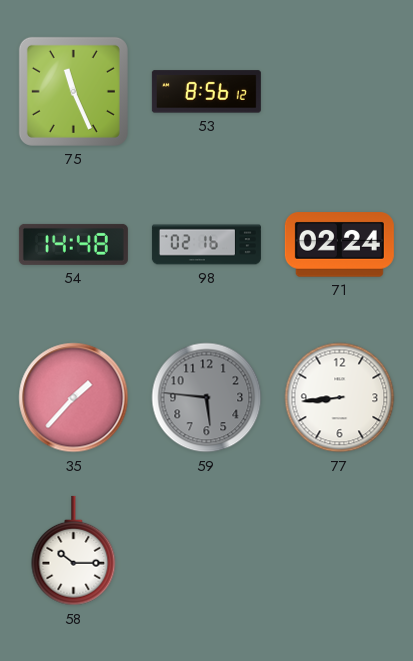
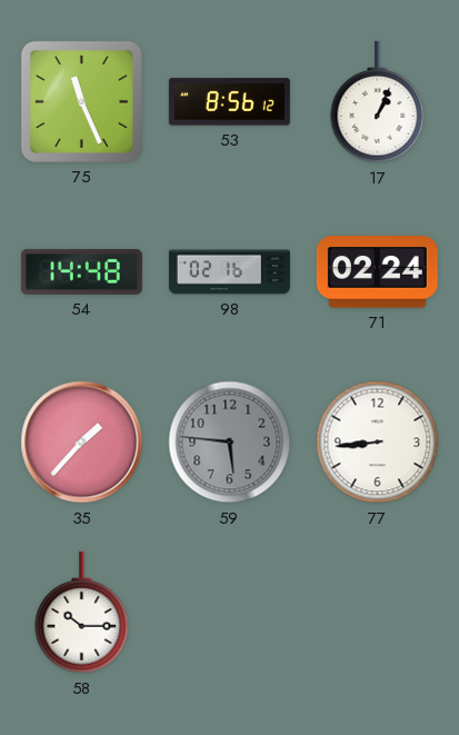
17: none -> 1:04 (378, 102)
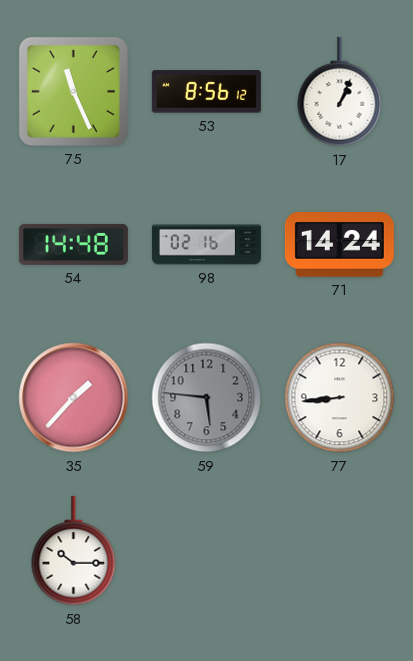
71: 02:24 -> 14:24 (339, 245)
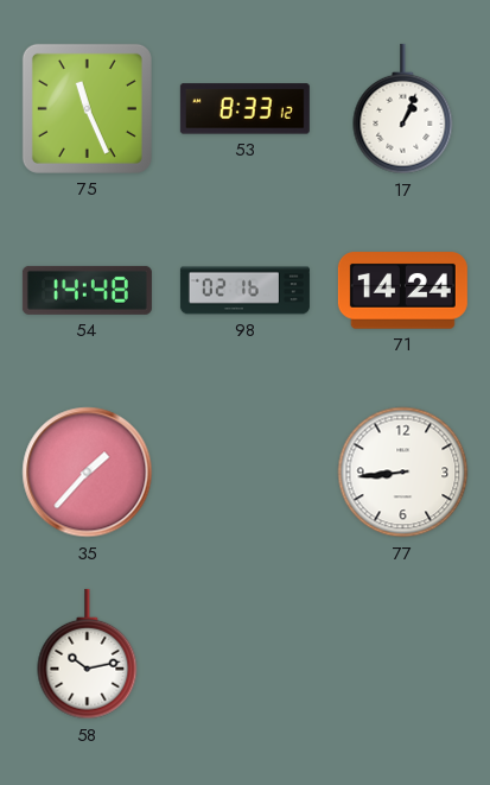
53: 8:56 -> 8:33 (244, 109)
59: 5:46 -> none (207, 398)
58: 10:15 -> 10:13 (88, 654)
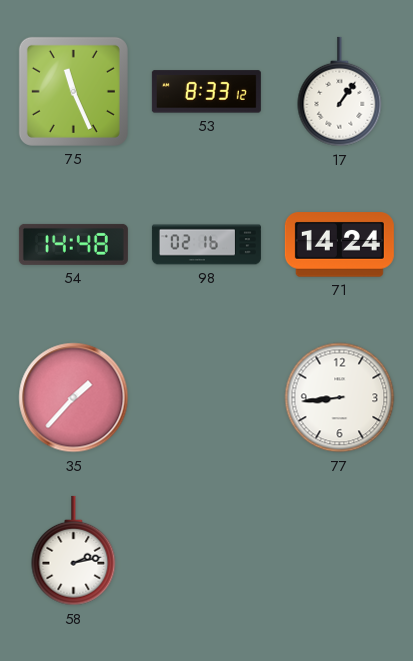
17: 1:04 -> 1:06 (340, 92)
58: 10:13 -> 2:13 (74, 551)
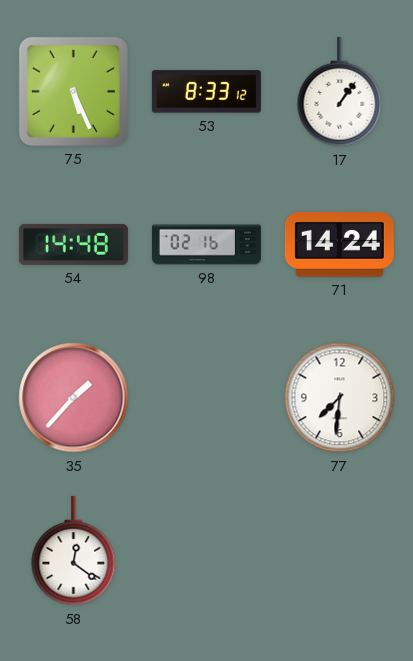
75: 11:26 -> 5:26 (73, 91)
77: 8:44 -> 7:31 (340, 398)
58: 2:13 -> 12:21 (74, 551)
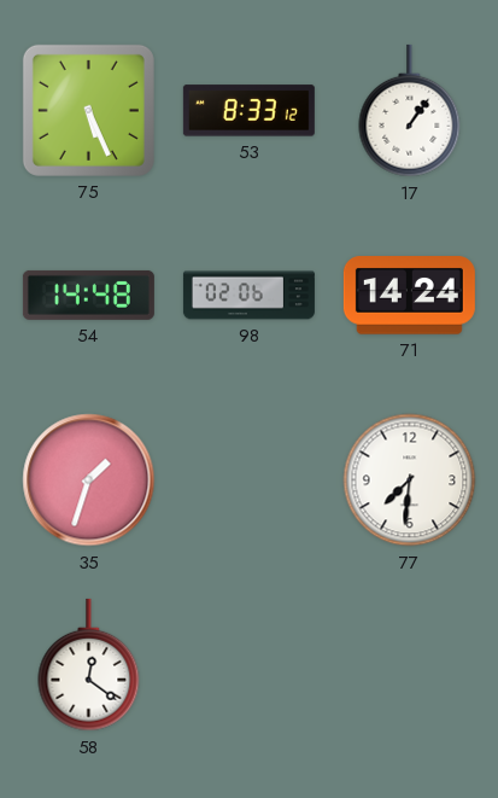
98: 02:16 -> 02:06 (248, 296)
35: 1:37 -> 1:33 (89, 480)
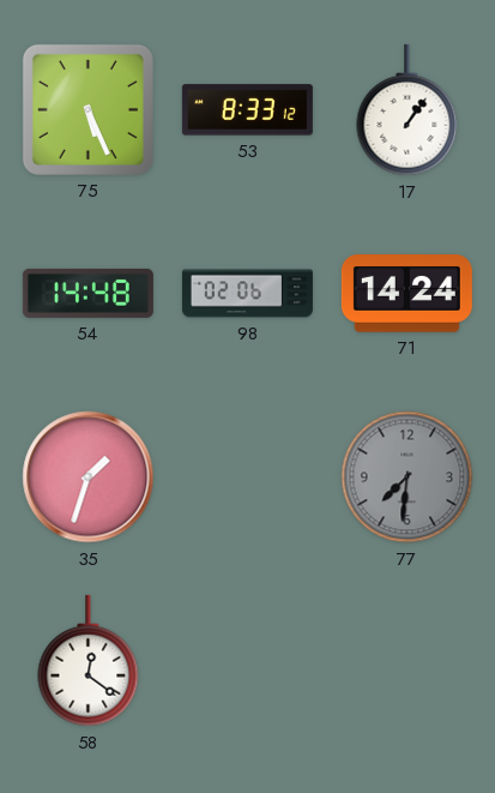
77 dial: white -> grey (408, 477)
